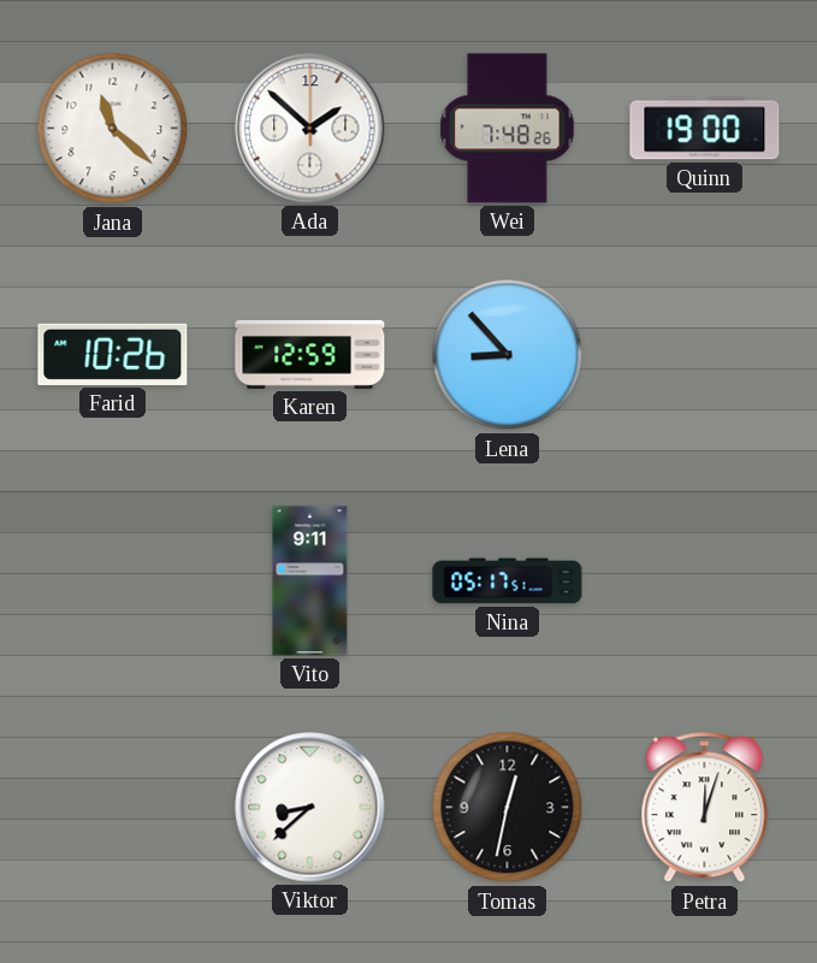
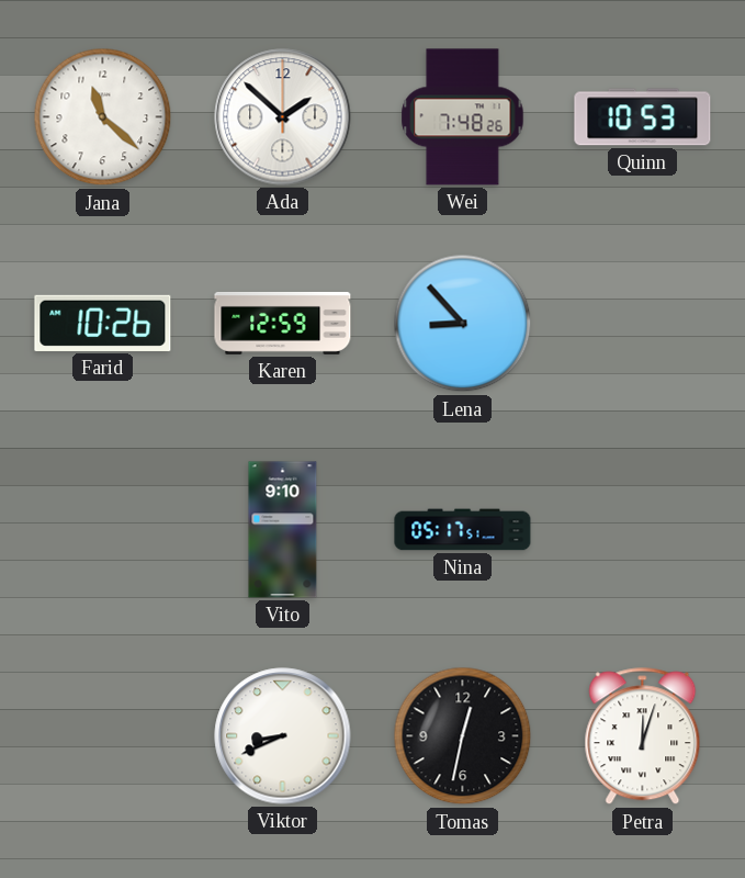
Quinn: 19:00 -> 10:53 (643, 117)
Vito: 9:11 -> 9:10 (283, 530)
Viktor: 8:38 -> 8:41 (283, 736)
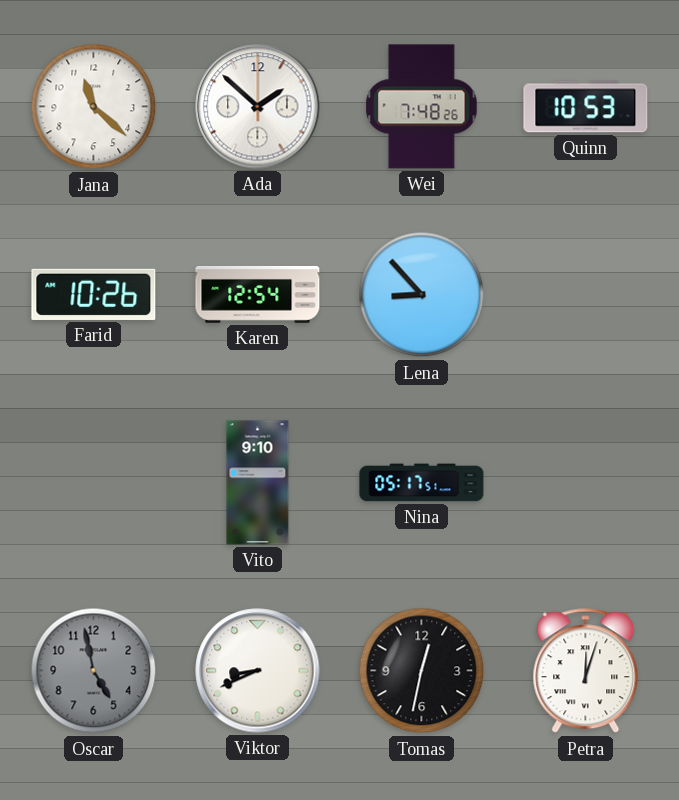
Karen: 12:59 -> 12:54 (258, 295)
Oscar: none -> 4:58 (94, 671)
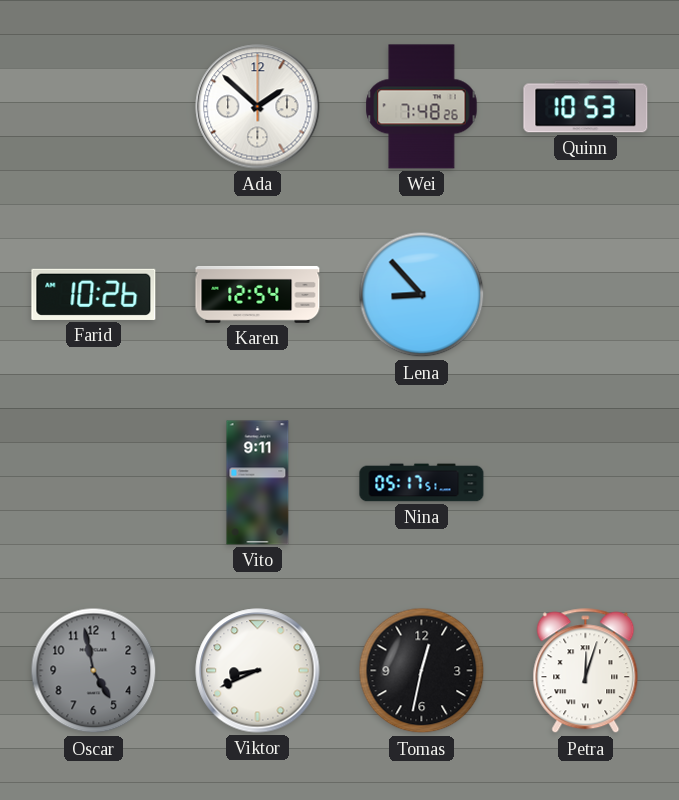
Jana: 11:22 -> none (94, 107)
Vito: 9:10 -> 9:11 (258, 483)
